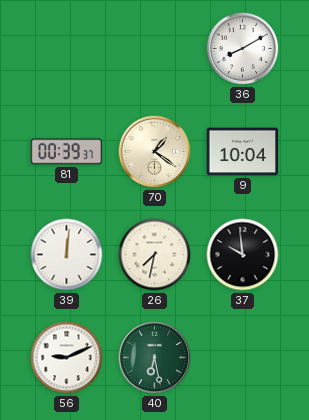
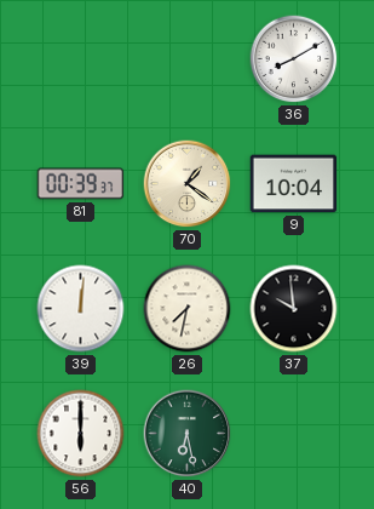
56: 9:11 -> 6:00 (81, 434)
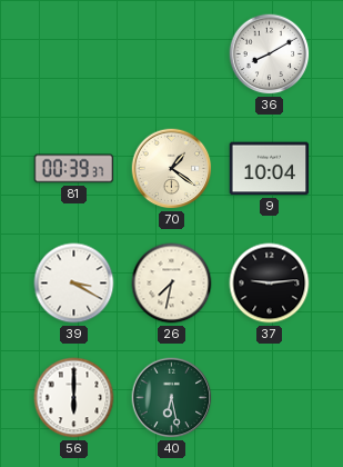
39: 12:01 -> 3:20 (74, 284)
37: 9:59 -> 9:14 (270, 284)
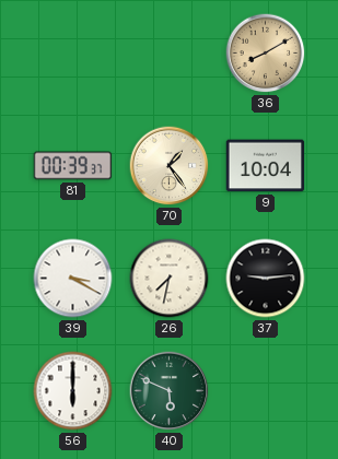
36 dial: white -> champagne (266, 54)
70: 1:21 -> 1:24 (170, 166)
40: 6:28 -> 5:49 (170, 391)
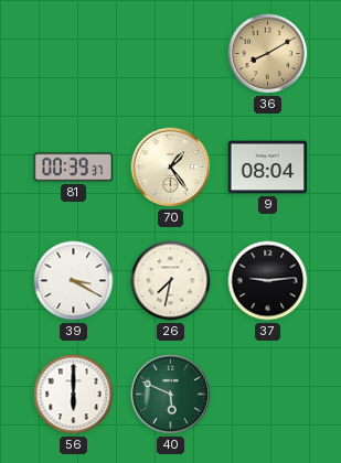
9: 10:04 -> 08:04 (268, 168)
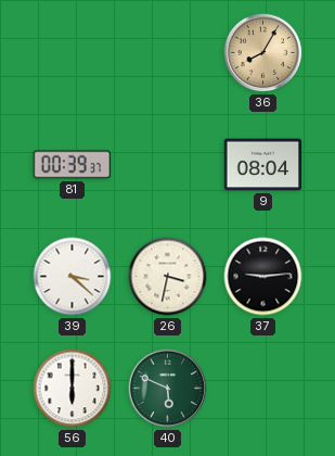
36: 8:10 -> 8:05 (263, 53)
70: 1:24 -> none (171, 168)
39: 3:20 -> 3:22 (73, 277)
26: 7:32 -> 3:32 (168, 277)
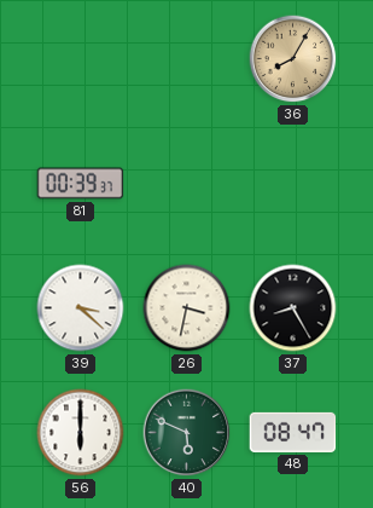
9: 08:04 -> none (263, 165)
37: 9:14 -> 8:25 (293, 308)
48: none -> 08:47 (293, 432)
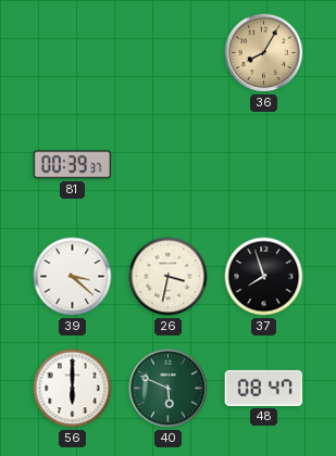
37: 8:25 -> 7:57 (264, 277)
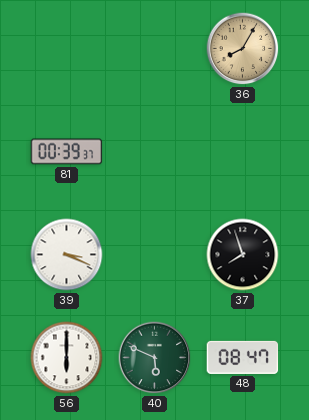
39: 3:22 -> 3:19 (67, 255)
26: 3:32 -> none (169, 277)
